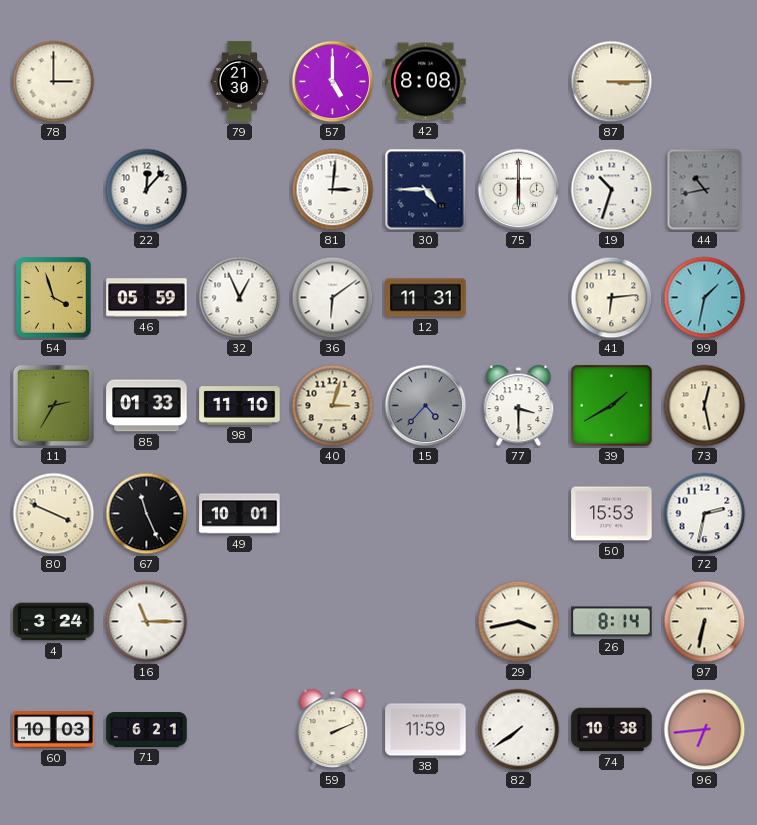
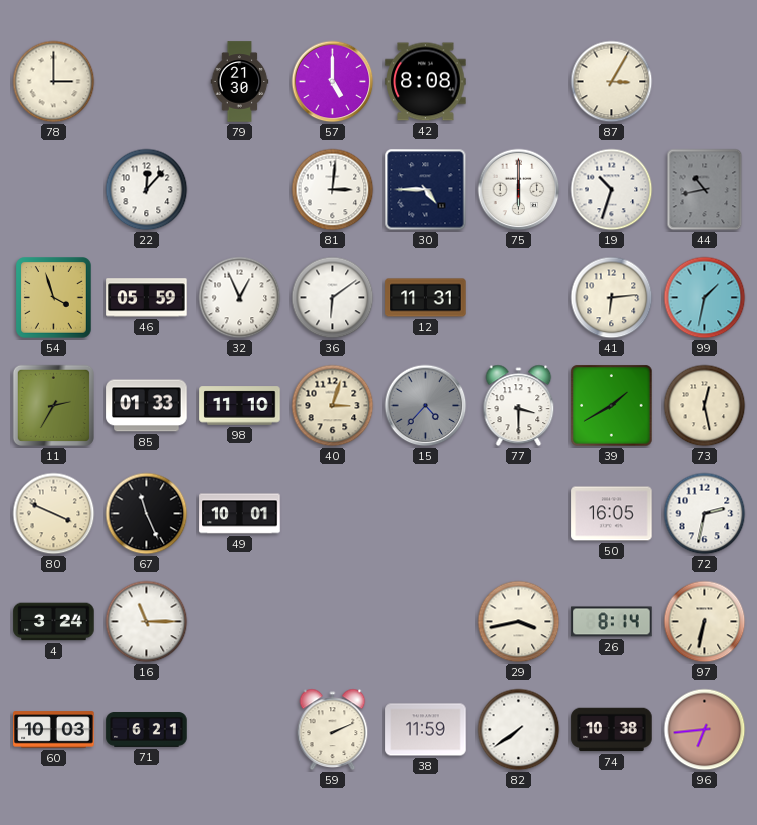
87: 3:15 -> 3:05 (612, 82)
50: 15:53 -> 16:05 (612, 514)
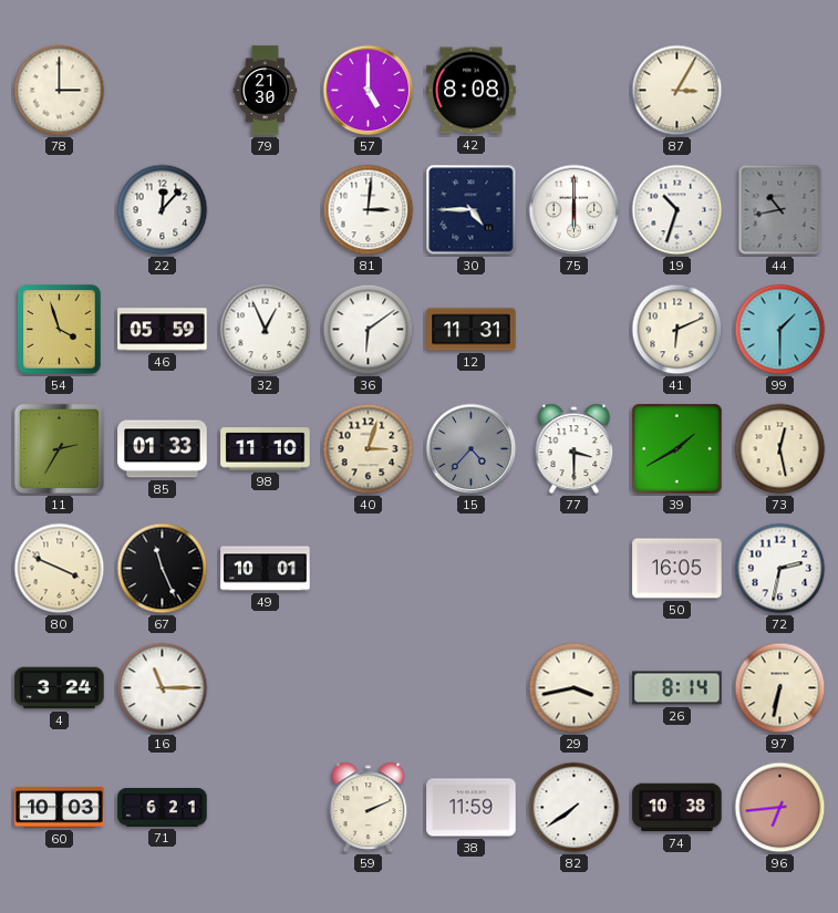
41: 6:14 -> 6:11 (677, 330)
99: 1:32 -> 1:30 (780, 330)
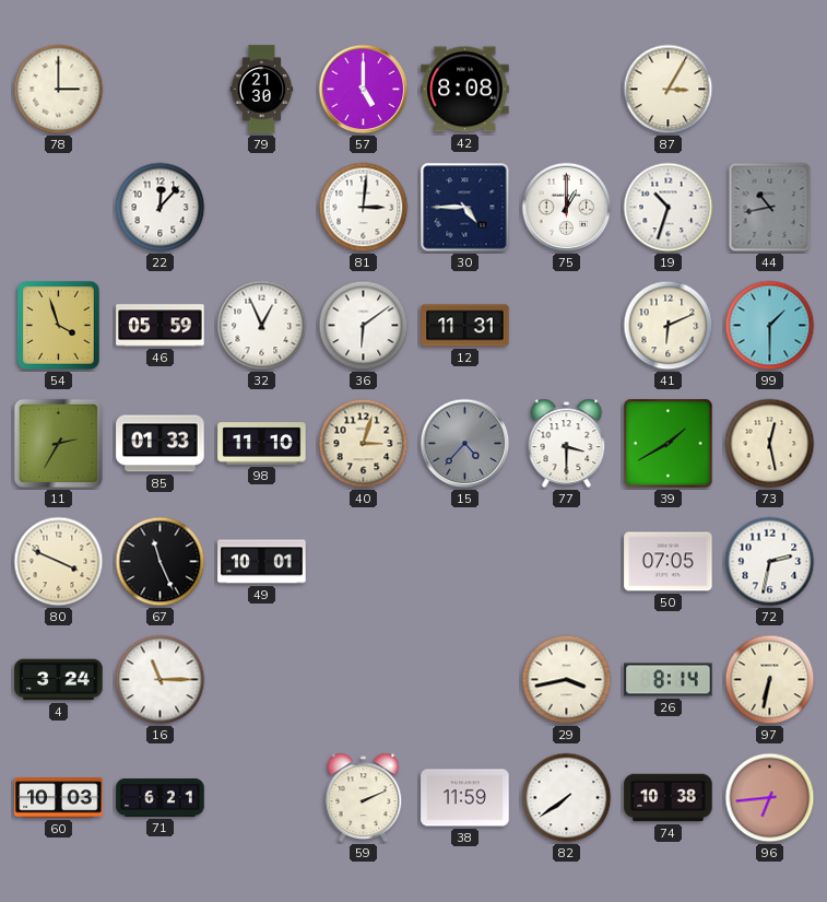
75: 6:00 -> 1:00 (567, 208)
50: 16:05 -> 07:05 (669, 562)
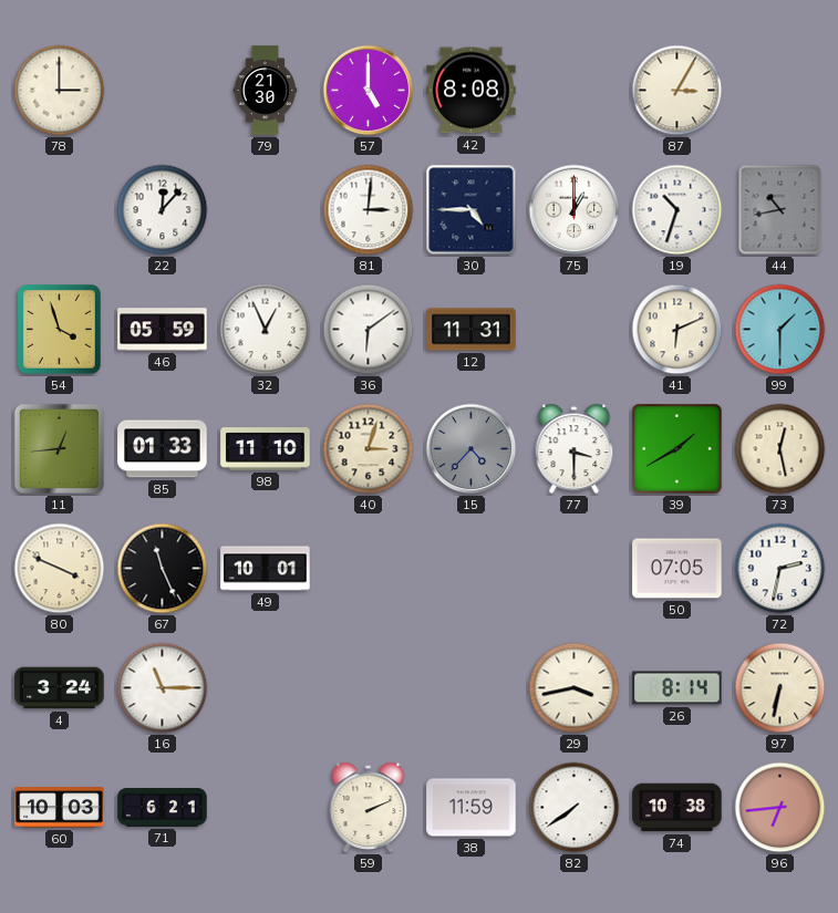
11: 2:35 -> 12:44 (59, 448)
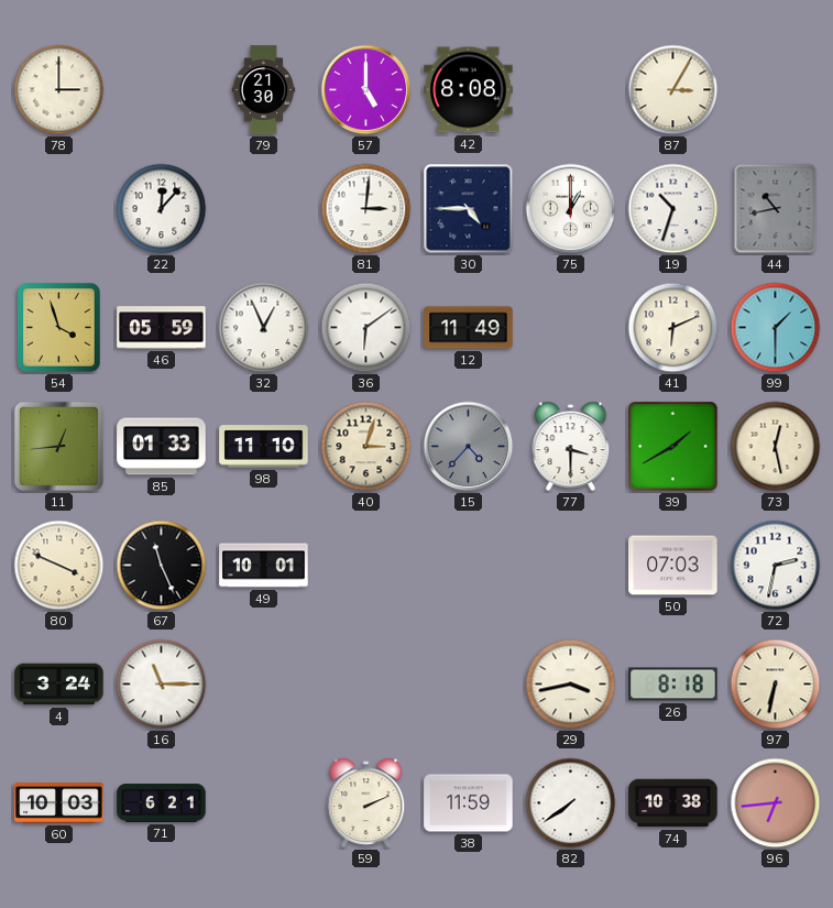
12: 11:31 -> 11:49 (469, 328)
50: 07:05 -> 07:03 (673, 566)
26: 8:14 -> 8:18 (673, 685)
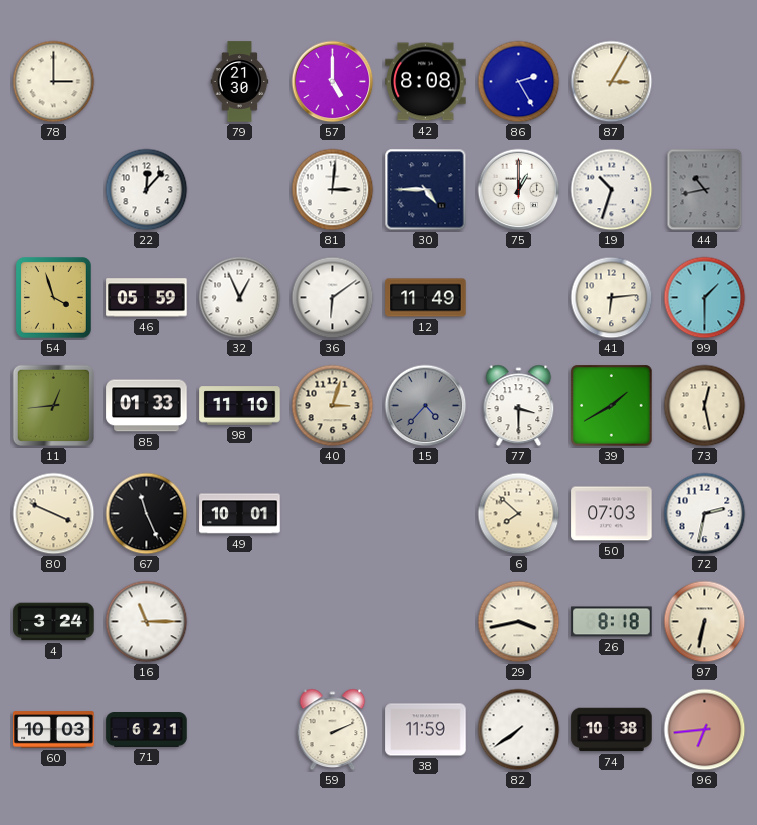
86: none -> 2:25 (519, 82)
41: 6:11 -> 6:14 (612, 298)
6: none -> 7:52 (519, 514)
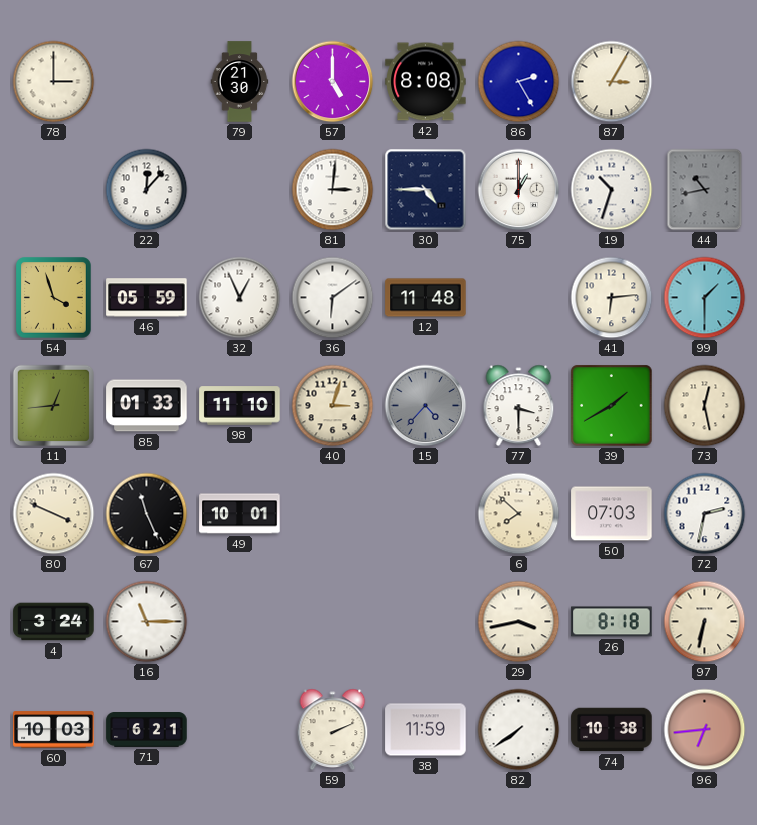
12: 11:49 -> 11:48 (426, 298)
